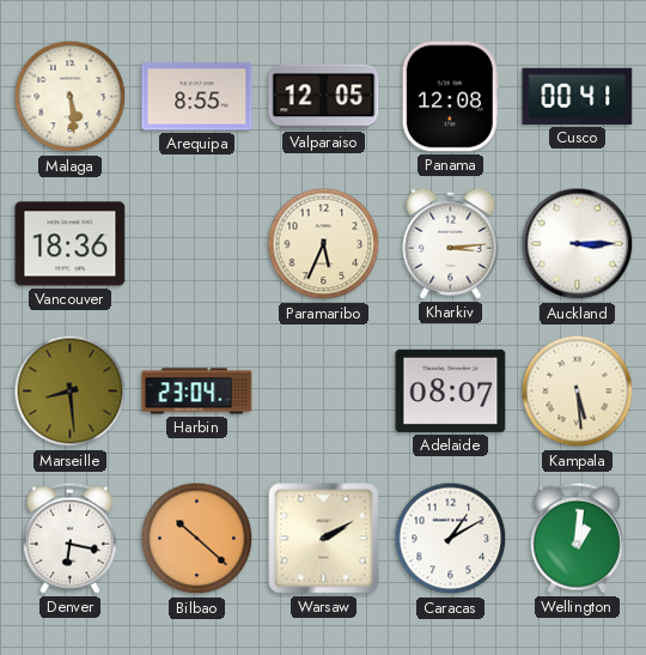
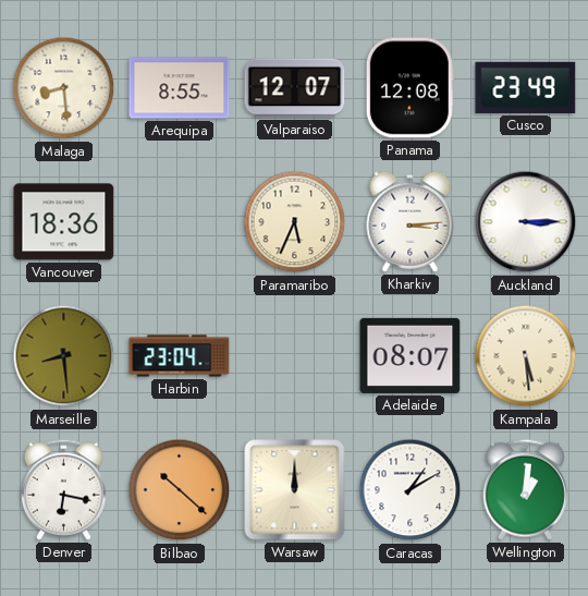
Malaga: 5:29 -> 8:29 (64, 88)
Valparaiso: 12:05 -> 12:07 (295, 88)
Cusco: 00:41 -> 23:49 (526, 87)
Warsaw: 2:10 -> 12:00 (295, 490)
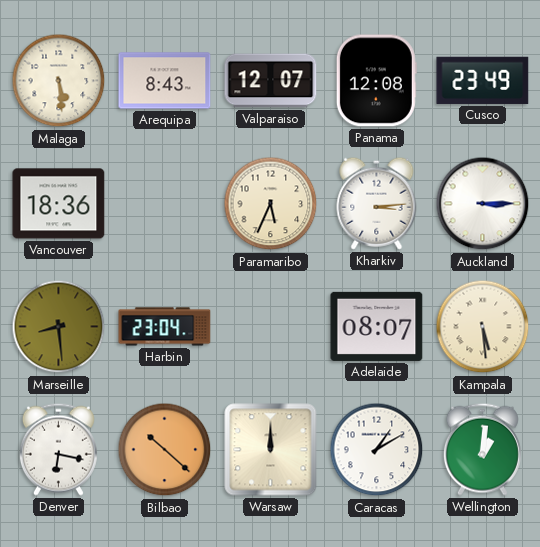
Malaga: 8:29 -> 5:29 (59, 81)
Arequipa: 8:55 -> 8:43 (165, 81)
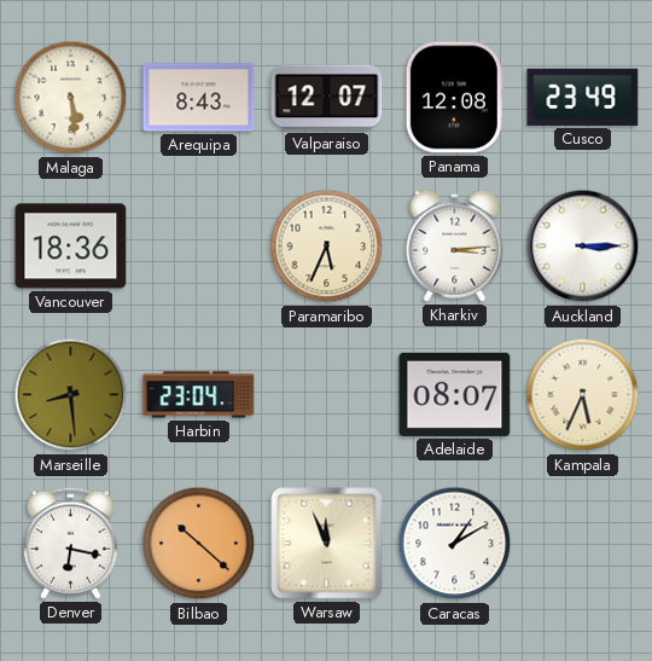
Kampala: 5:29 -> 5:34 (583, 395)
Warsaw: 12:00 -> 11:56 (327, 544)
Wellington: 1:01 -> none (482, 449)
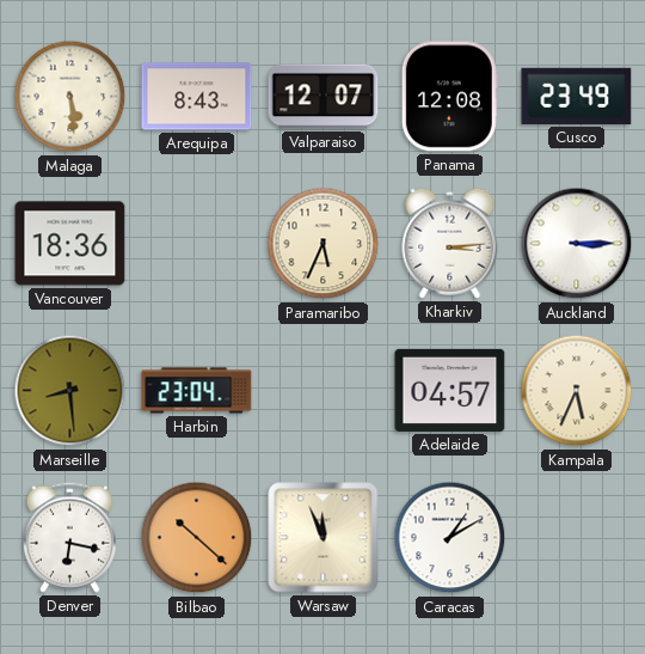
Adelaide: 08:07 -> 04:57 (450, 390)
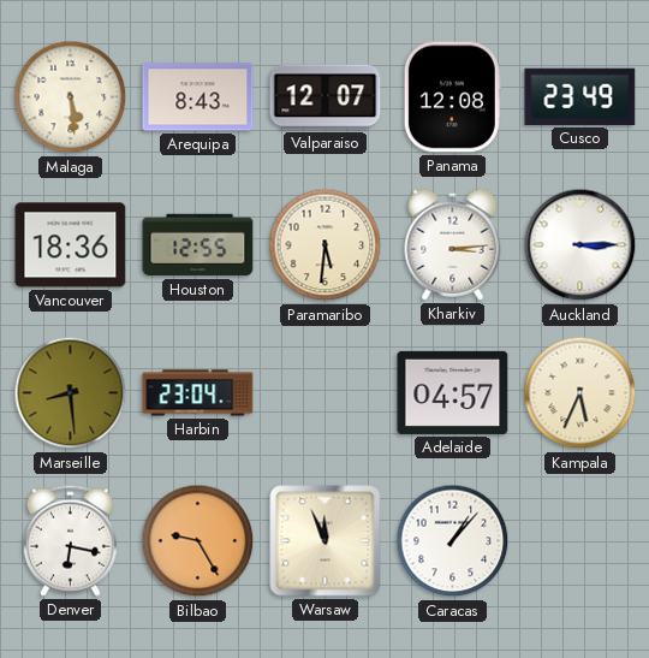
Houston: none -> 12:55 (198, 245)
Paramaribo: 5:34 -> 5:31 (326, 245)
Bilbao: 10:22 -> 9:25 (198, 541)
Caracas: 1:10 -> 1:07 (453, 541)
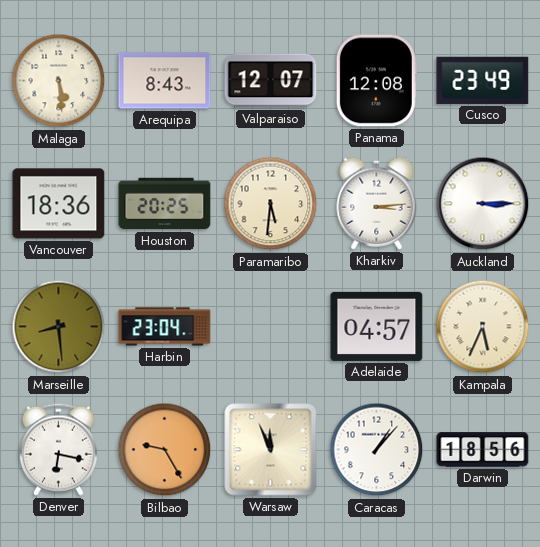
Houston: 12:55 -> 20:25 (165, 204)
Darwin: none -> 18:56 (483, 450)
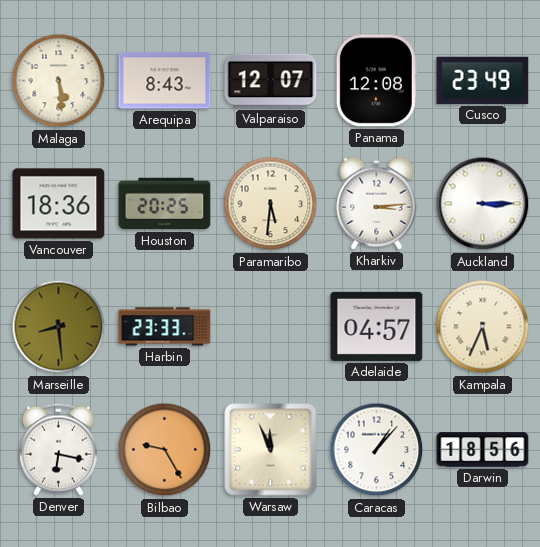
Harbin: 23:04 -> 23:33 (165, 327)
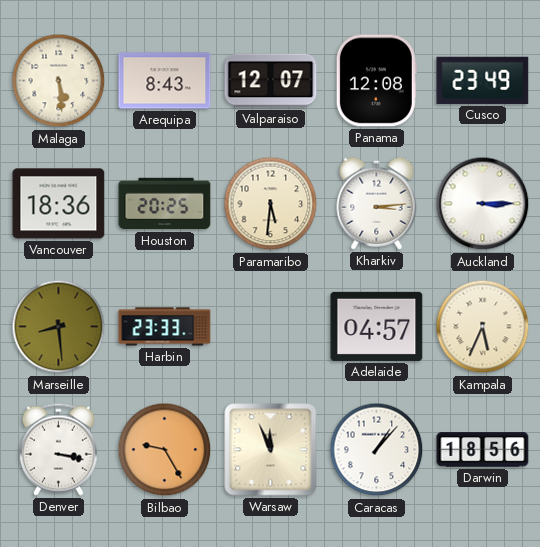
Denver: 6:17 -> 3:17 (58, 449)
